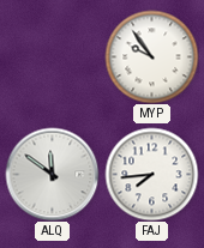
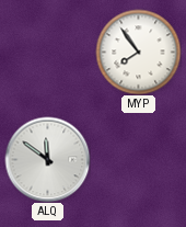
MYP: 9:54 -> 7:54 (138, 52)
FAJ: 7:44 -> none (151, 174)
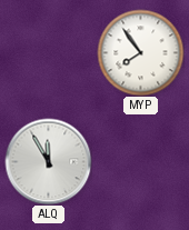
ALQ: 11:51 -> 11:55 (48, 161)
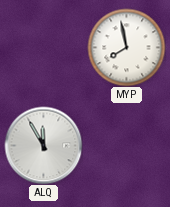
MYP: 7:54 -> 7:58 (126, 47)
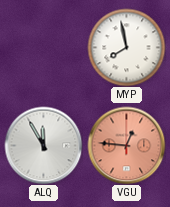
VGU: none -> 12:46 (126, 145)
